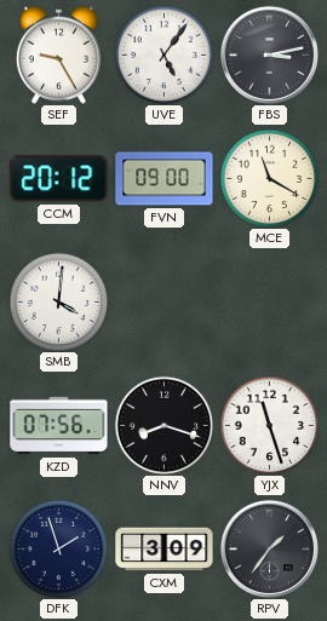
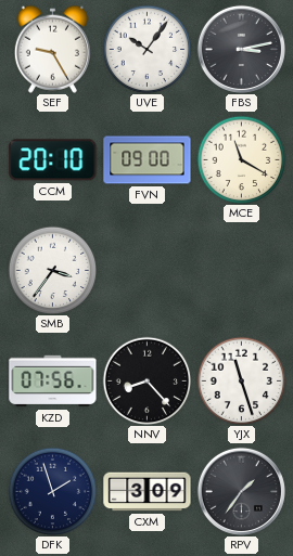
UVE: 5:06 -> 10:06 (146, 49)
CCM: 20:12 -> 20:10 (53, 160)
SMB: 4:01 -> 3:36 (52, 270)
NNV: 8:18 -> 8:23 (146, 380)
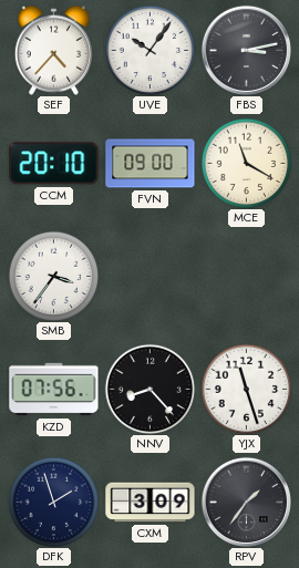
SEF: 9:25 -> 4:37 (53, 50)
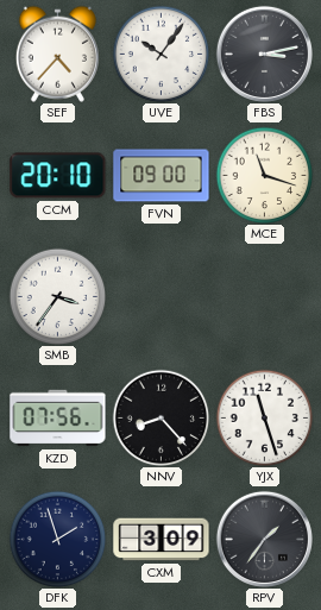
MCE: 11:20 -> 11:18 (264, 175)
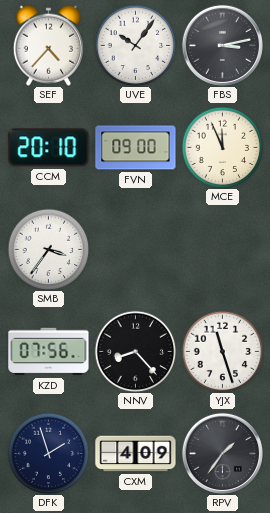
MCE: 11:18 -> 11:56 (222, 147)
CXM: 3:09 -> 4:09 (136, 454)
